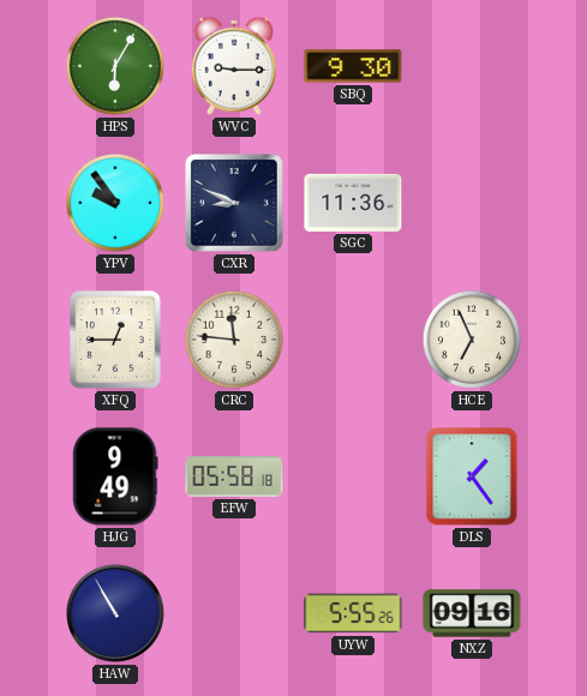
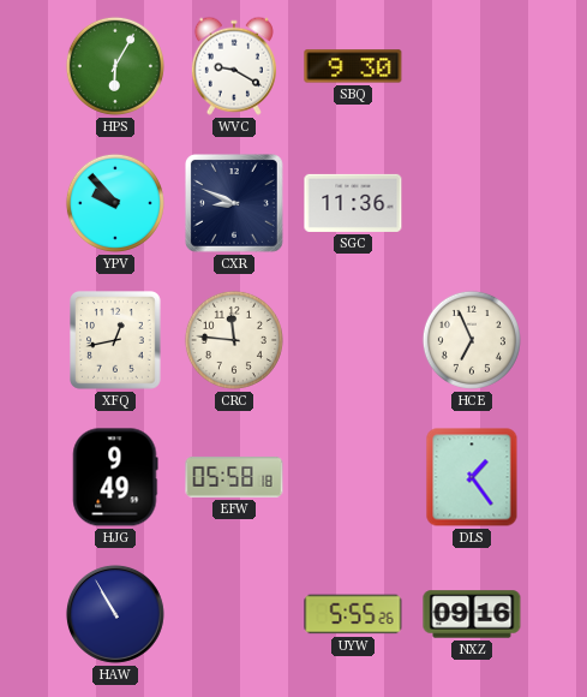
WVC: 9:15 -> 9:20 (234, 66)
YPV: 9:54 -> 9:53 (115, 203)
XFQ: 12:45 -> 12:43 (116, 341)
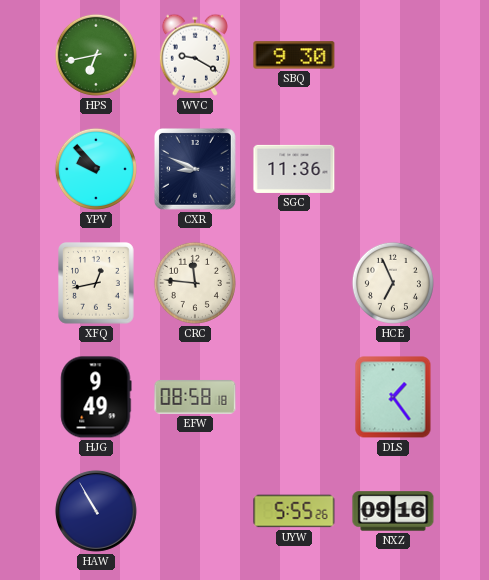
HPS: 6:05 -> 6:43 (96, 55)
EFW: 05:58 -> 08:58 (195, 397)
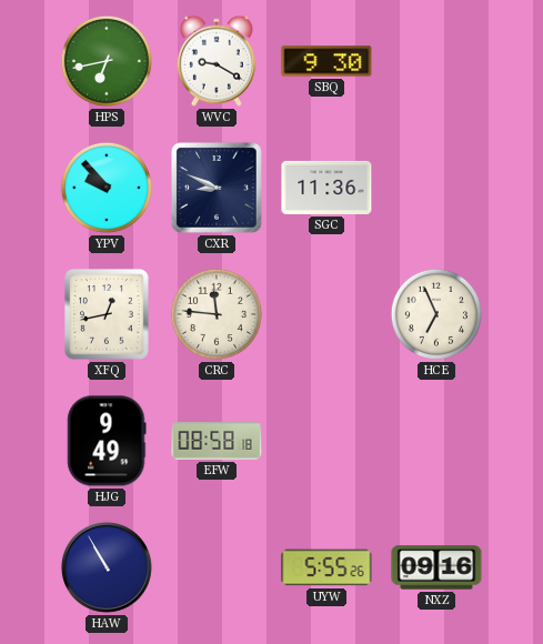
DLS: 1:24 -> none (393, 397)
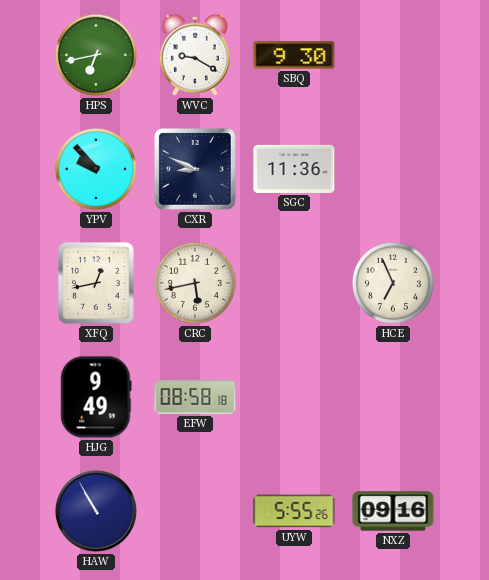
CRC: 11:46 -> 5:43 (195, 283)
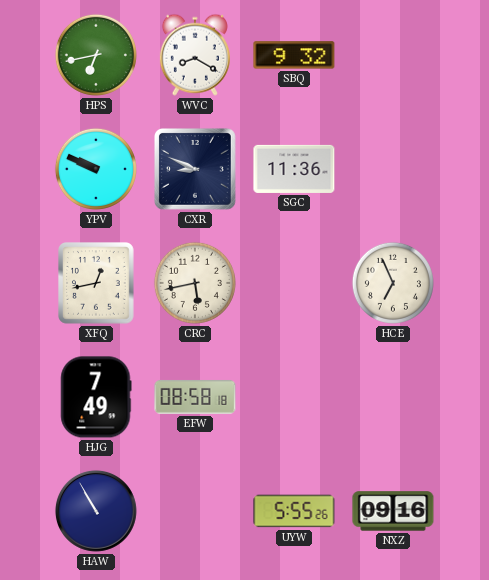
WVC: 9:20 -> 8:20 (195, 55)
SBQ: 9:30 -> 9:32 (294, 55)
YPV: 9:53 -> 9:49 (96, 169)
HJG: 9:49 -> 7:49 (96, 397)
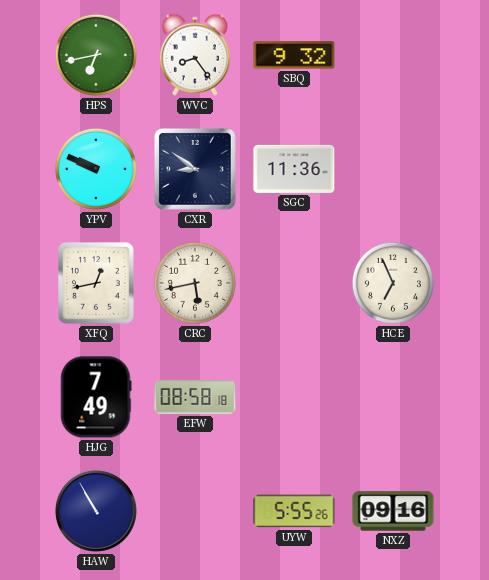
WVC: 8:20 -> 8:24 (195, 55)
CXR: 8:49 -> 8:51 (196, 170)
